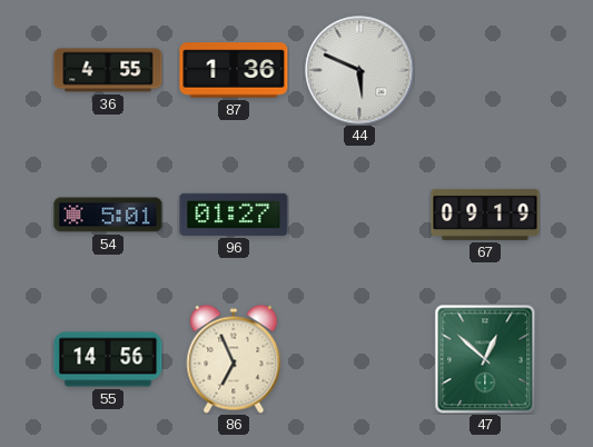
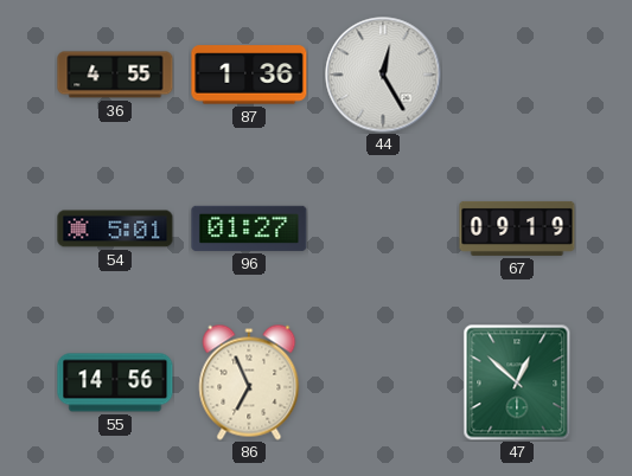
44: 5:49 -> 12:25 (383, 75)
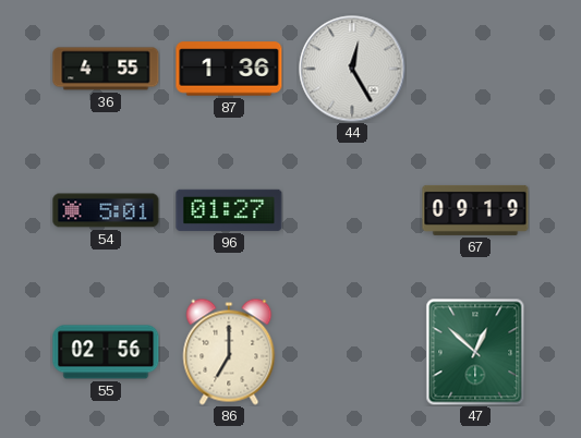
55: 14:56 -> 02:56 (106, 352)
86: 6:56 -> 7:00 (229, 352)
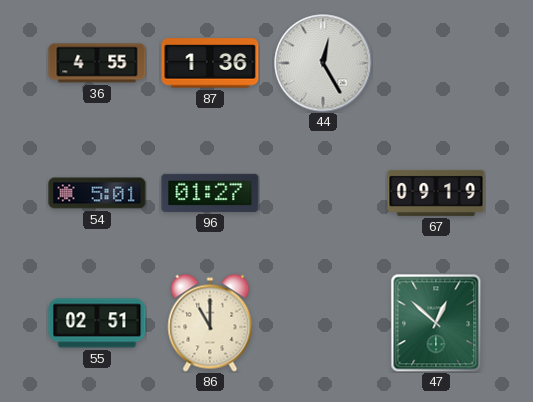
55: 02:56 -> 02:51 (97, 323)
86: 7:00 -> 11:00 (210, 323)
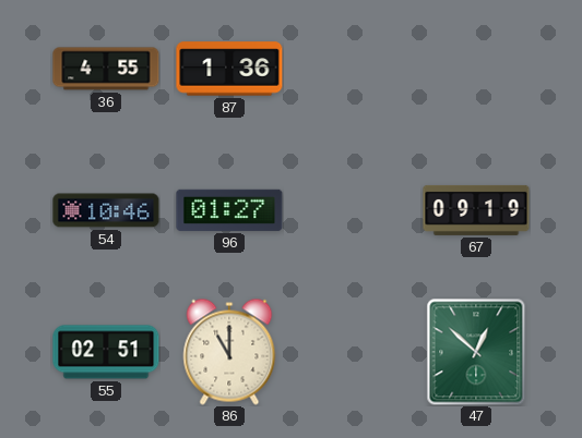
44: 12:25 -> none (323, 63)
54: 5:01 -> 10:46 (106, 210)
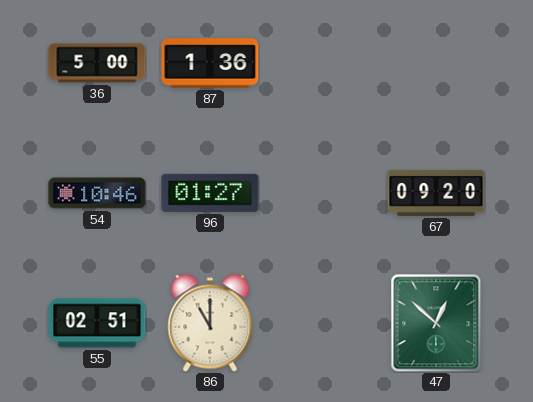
36: 4:55 -> 5:00 (97, 63)
67: 09:19 -> 09:20 (436, 193)
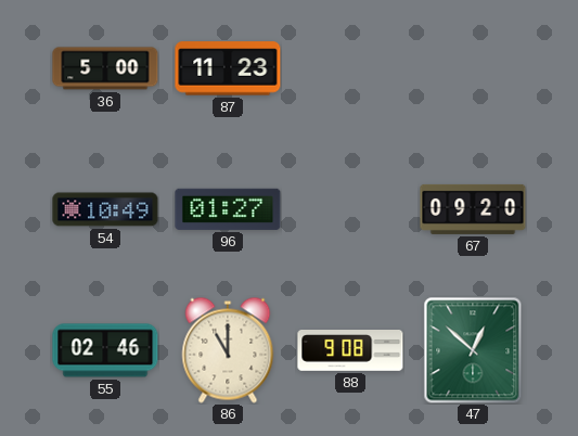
87: 1:36 -> 11:23 (228, 68)
54: 10:46 -> 10:49 (105, 209)
55: 02:51 -> 02:46 (105, 350)
88: none -> 9:08 (350, 351)
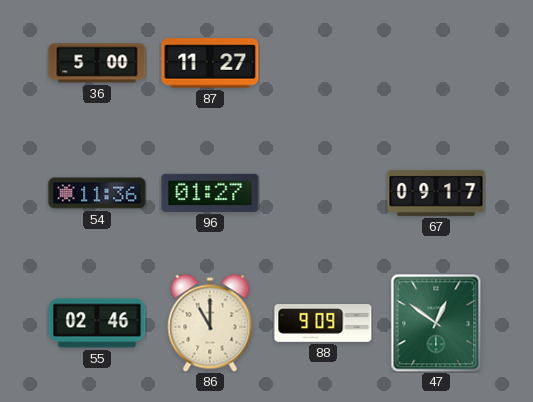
87: 11:23 -> 11:27 (210, 63)
54: 10:49 -> 11:36 (97, 193)
67: 09:20 -> 09:17 (436, 193)
88: 9:08 -> 9:09 (323, 324)
47: 12:52 -> 12:51 (436, 323)
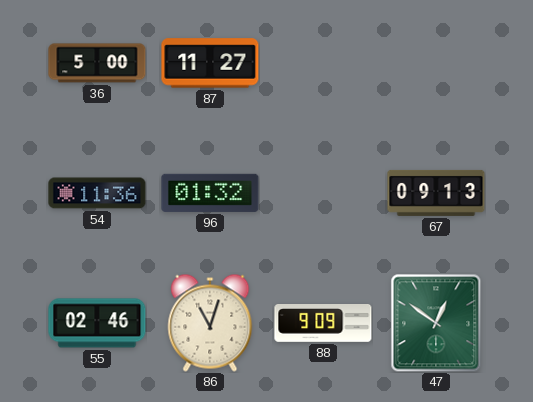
96: 01:27 -> 01:32 (210, 193)
67: 09:17 -> 09:13 (436, 193)
86: 11:00 -> 11:03 (210, 323)
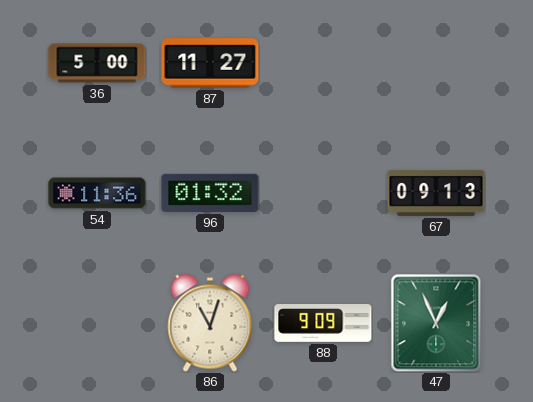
55: 02:46 -> none (97, 323)
47: 12:51 -> 12:56 (436, 323)
